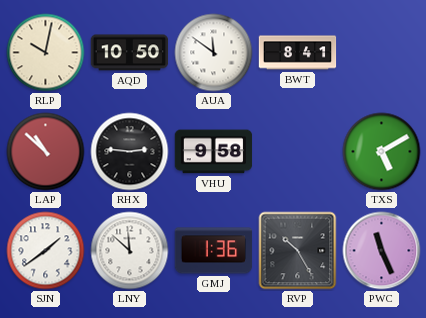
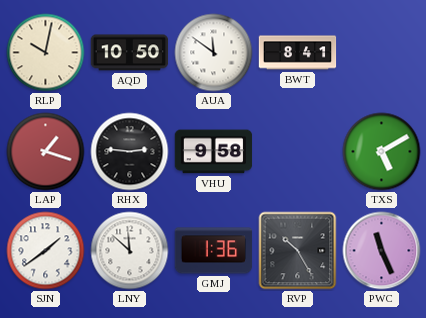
LAP: 10:52 -> 1:18 (46, 152)
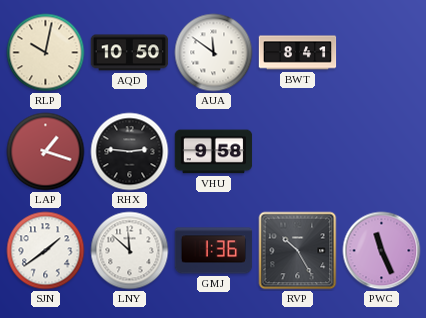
TXS: 5:10 -> none (382, 152)
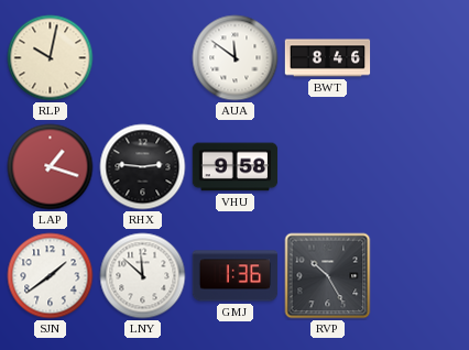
AQD: 10:50 -> none (130, 53)
BWT: 8:41 -> 8:46 (328, 58)
PWC: 11:26 -> none (382, 251)
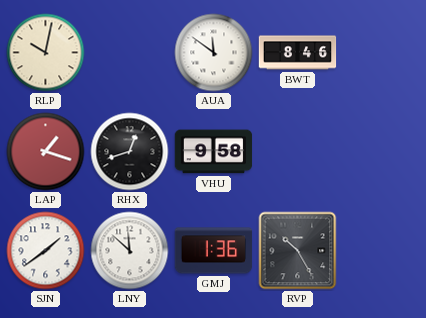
RHX: 2:46 -> 12:42 (130, 152)
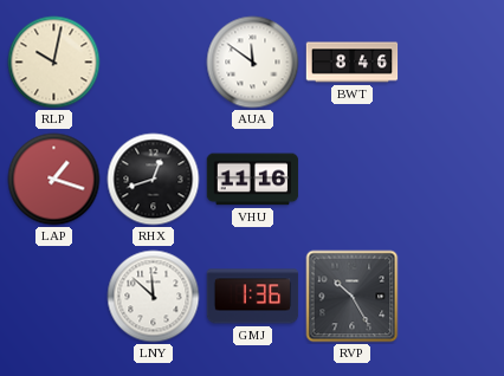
VHU: 9:58 -> 11:16 (253, 180)
SJN: 1:39 -> none (46, 251)
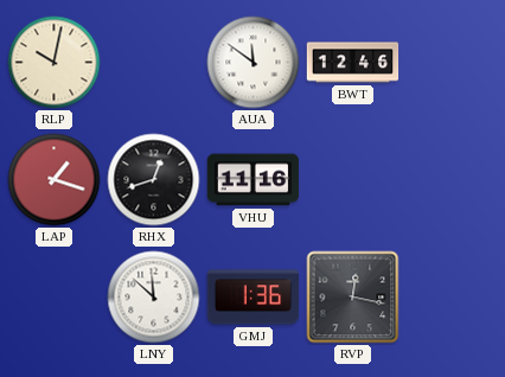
BWT: 8:46 -> 12:46 (353, 63)
RVP: 10:25 -> 12:17 (353, 298)
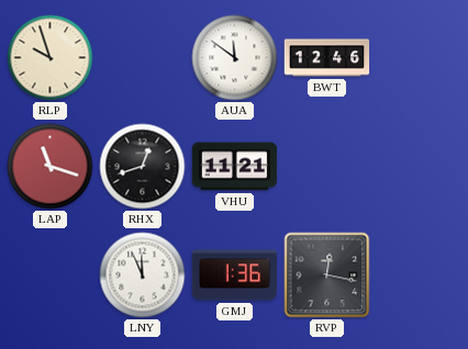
RLP: 10:02 -> 9:57 (51, 58)
LAP: 1:18 -> 11:18 (51, 167)
VHU: 11:16 -> 11:21 (235, 167)
LNY: 11:52 -> 11:56 (143, 275)
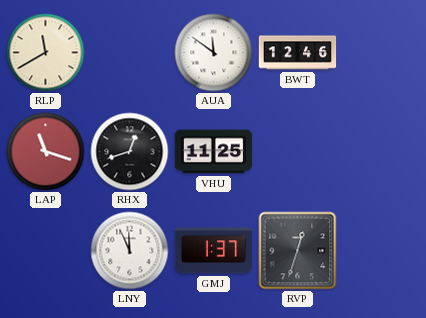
RLP: 9:57 -> 11:40 (46, 53)
VHU: 11:21 -> 11:25 (214, 152)
GMJ: 1:36 -> 1:37 (214, 251)
RVP: 12:17 -> 12:33 (298, 251)
